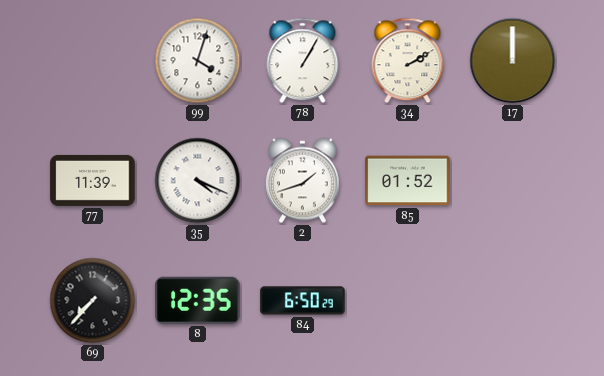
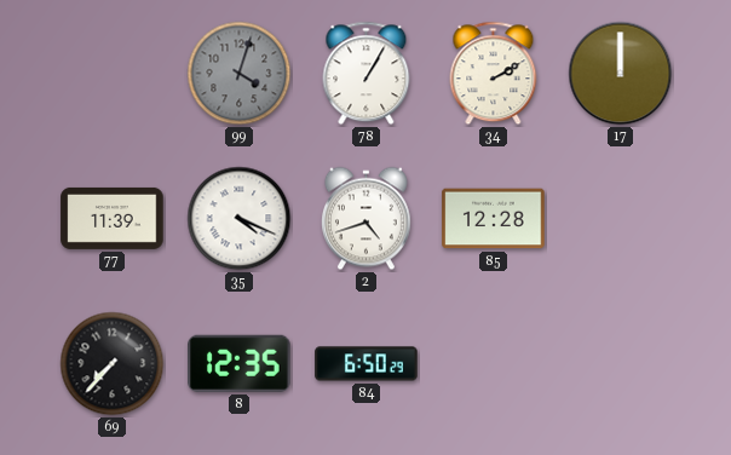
99 dial: white -> grey (240, 74)
2: 1:42 -> 4:42 (365, 219)
85: 01:52 -> 12:28 (494, 219)
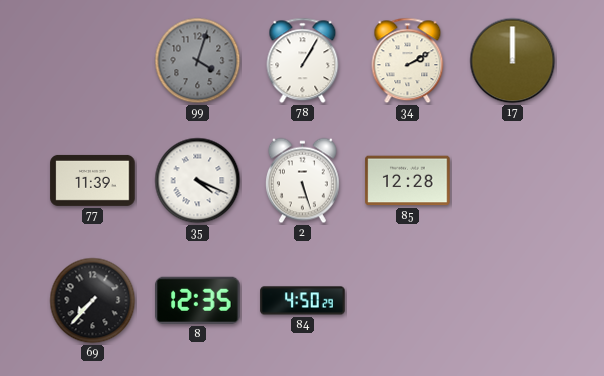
2: 4:42 -> 5:27 (302, 181)
84: 6:50 -> 4:50 (303, 301)
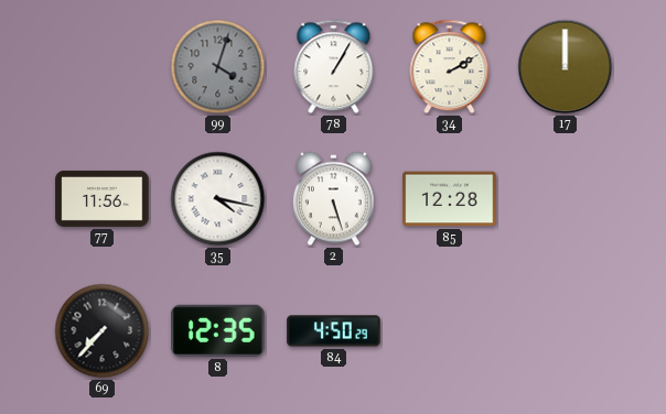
77: 11:39 -> 11:56 (103, 198)
35: 4:19 -> 4:17 (218, 199)
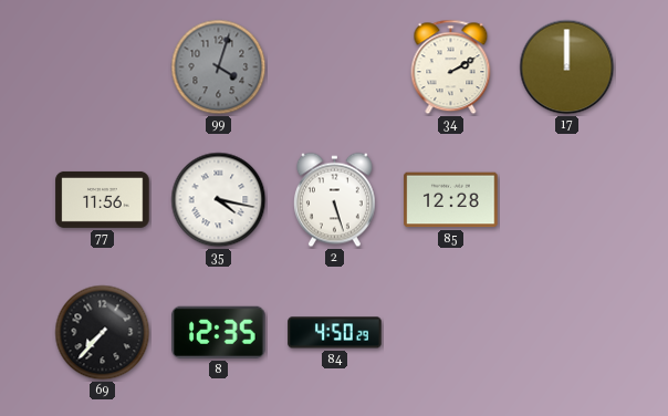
78: 1:05 -> none (334, 67)
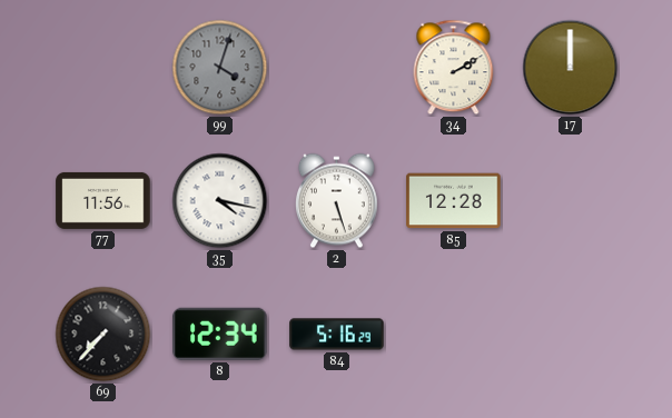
8: 12:35 -> 12:34 (220, 334)
84: 4:50 -> 5:16 (337, 335)
